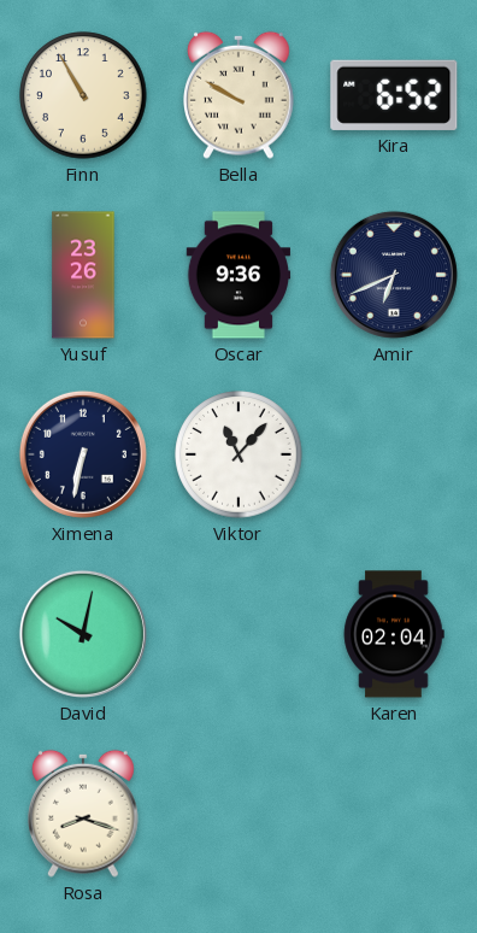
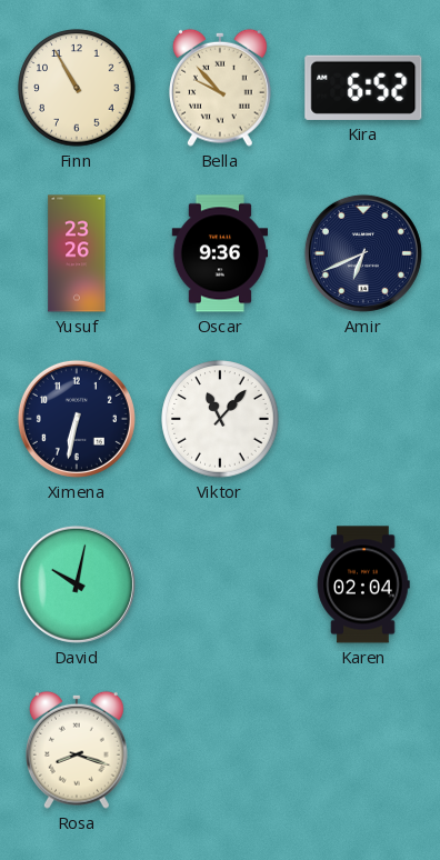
Bella: 9:50 -> 9:53 (221, 88)
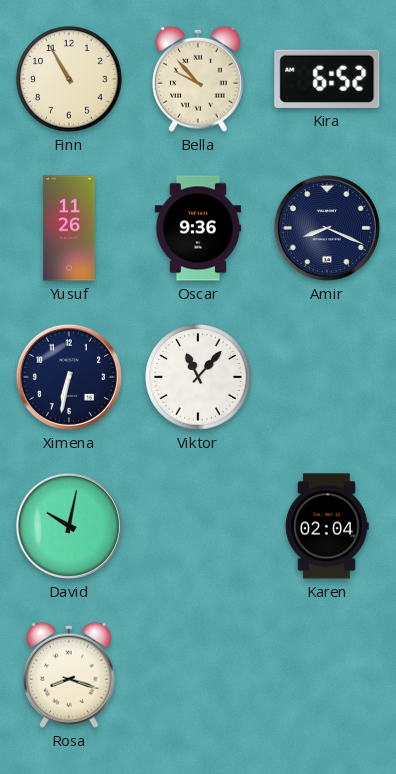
Yusuf: 23:26 -> 11:26 (69, 228)
Amir: 6:41 -> 8:19 (327, 228)
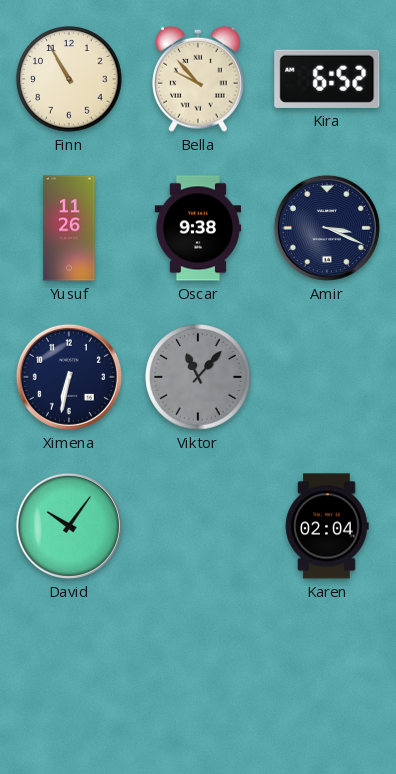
Oscar: 9:36 -> 9:38 (198, 228)
Amir: 8:19 -> 3:19 (327, 228)
Viktor dial: white -> grey (198, 377)
David: 10:02 -> 10:06 (69, 526)
Rosa: 8:18 -> none (70, 675)
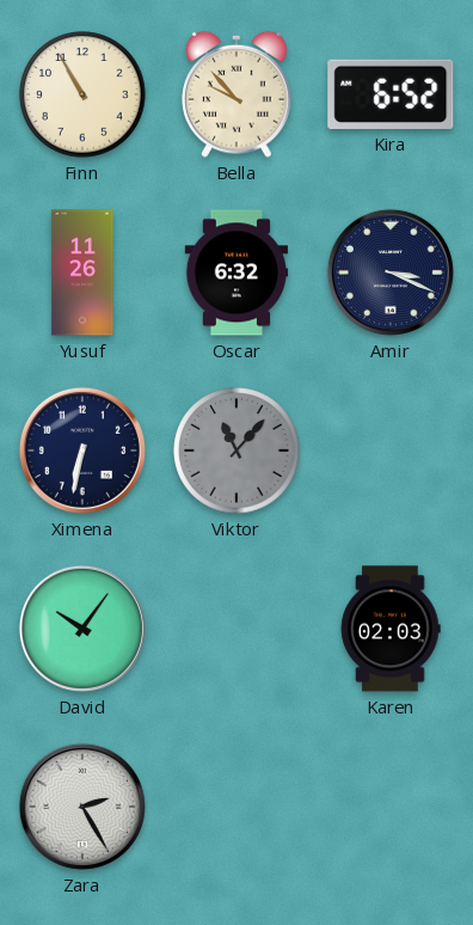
Oscar: 9:38 -> 6:32 (236, 272)
Karen: 02:04 -> 02:03 (391, 629)
Zara: none -> 2:25 (82, 807)
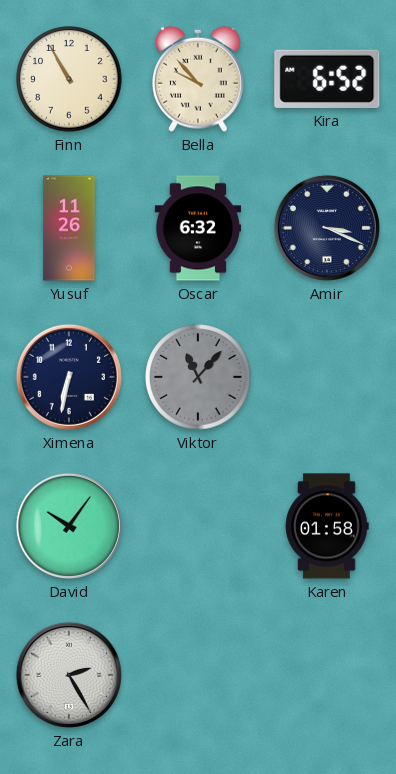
Karen: 02:03 -> 01:58 (327, 526)
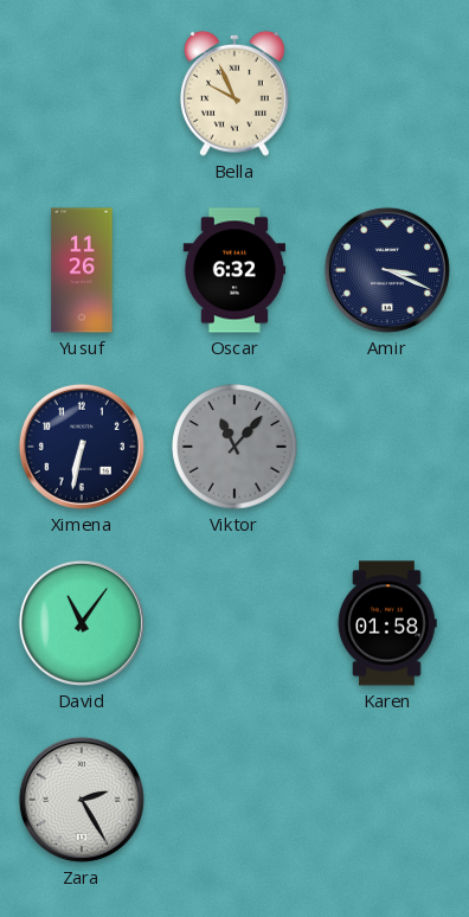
Finn: 10:55 -> none (69, 79)
Bella: 9:53 -> 9:56 (236, 94)
Kira: 6:52 -> none (327, 79)
David: 10:06 -> 11:06 (82, 623)
